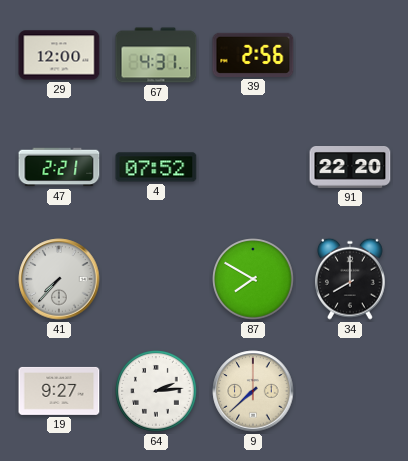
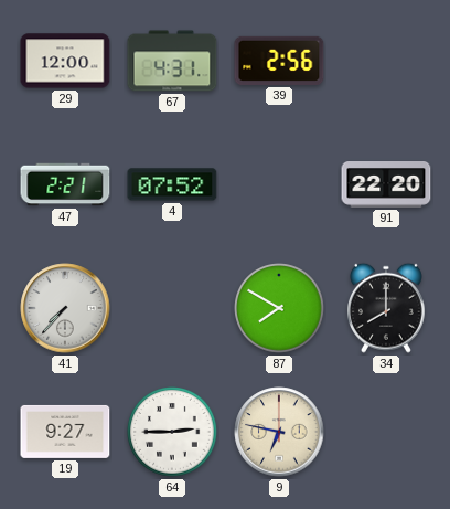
64: 2:14 -> 2:45 (172, 432)
9: 7:38 -> 6:47 (279, 432)
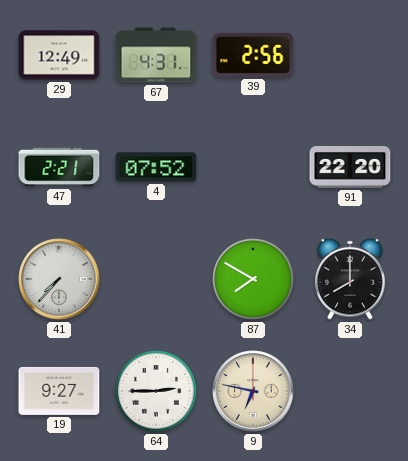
29: 12:00 -> 12:49 (59, 55)
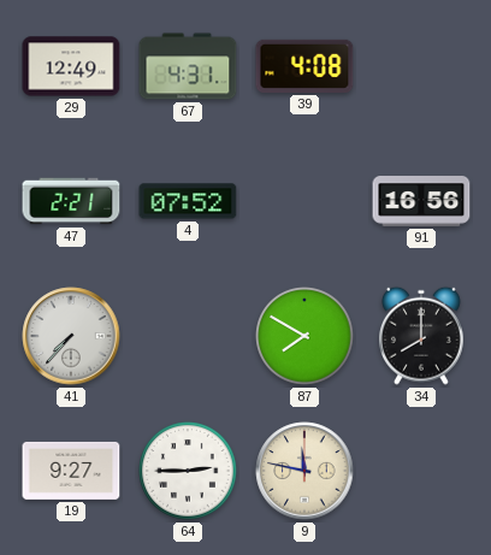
39: 2:56 -> 4:08 (304, 66)
91: 22:20 -> 16:56 (421, 202)
9: 6:47 -> 11:47 (304, 471)
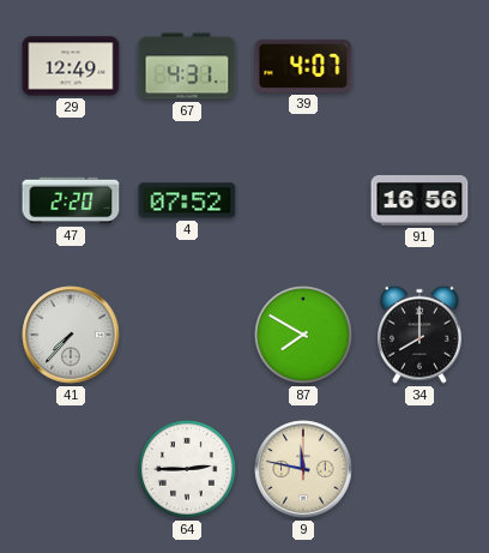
39: 4:08 -> 4:07 (303, 66)
47: 2:21 -> 2:20 (71, 200)
19: 9:27 -> none (71, 471)
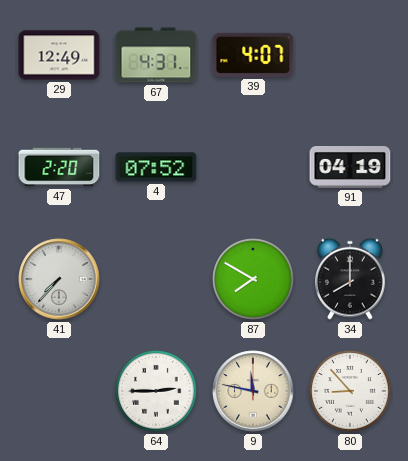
91: 16:56 -> 04:19 (350, 168)
80: none -> 8:53 (350, 391)
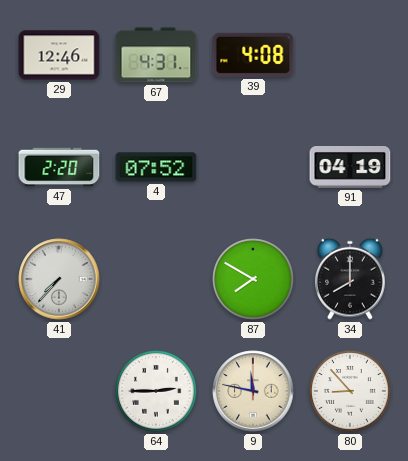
29: 12:49 -> 12:46 (59, 55)
39: 4:07 -> 4:08 (253, 55)
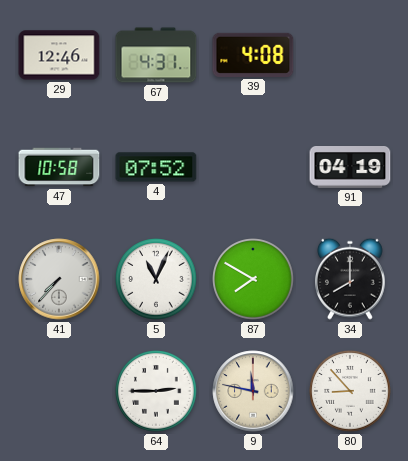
47: 2:20 -> 10:58 (59, 167)
5: none -> 11:04 (156, 279)
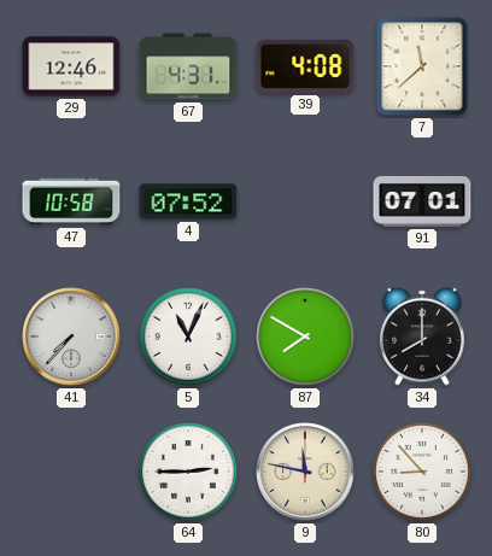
7: none -> 11:38 (422, 66)
91: 04:19 -> 07:01 (422, 203)
